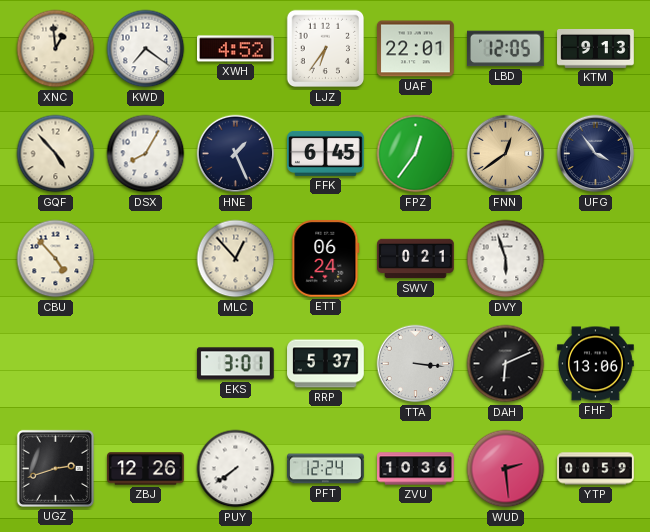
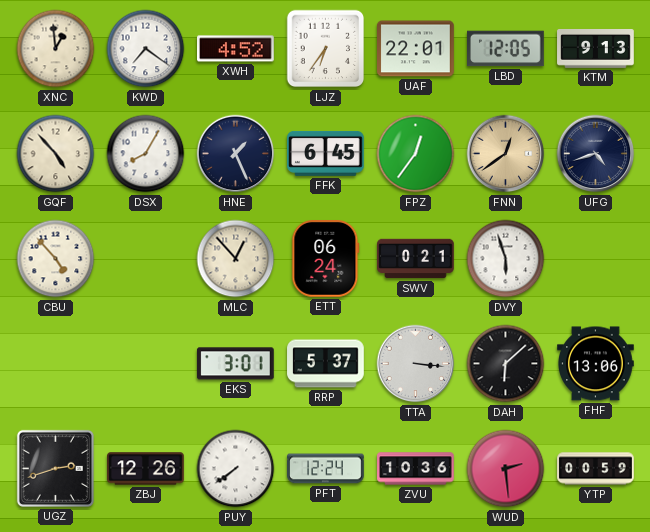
UFG: 3:54 -> 4:42 (596, 154)
DAH: 6:11 -> 6:08 (506, 364)
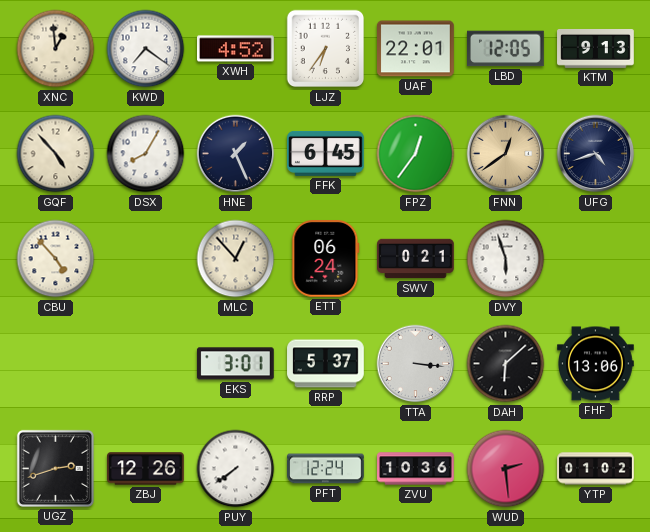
YTP: 00:59 -> 01:02 (596, 469)
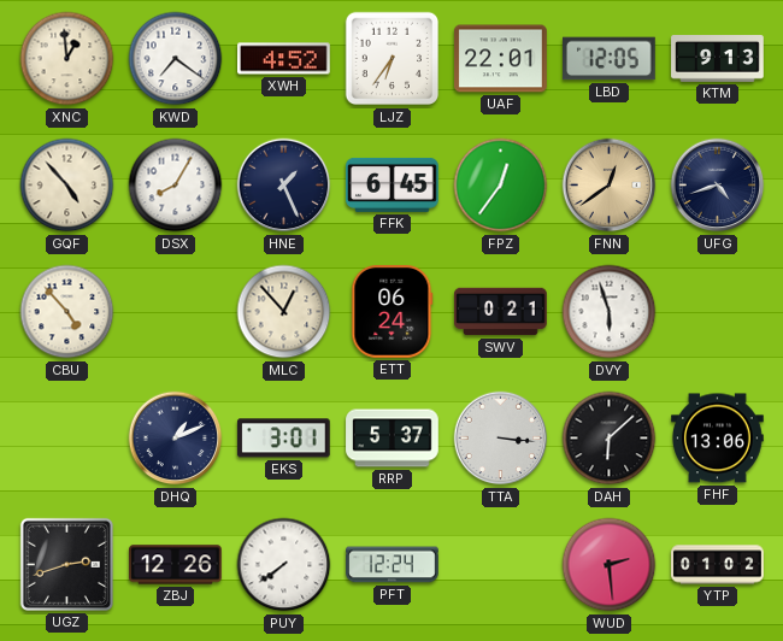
DHQ: none -> 1:11 (176, 439)
ZVU: 10:36 -> none (416, 469)
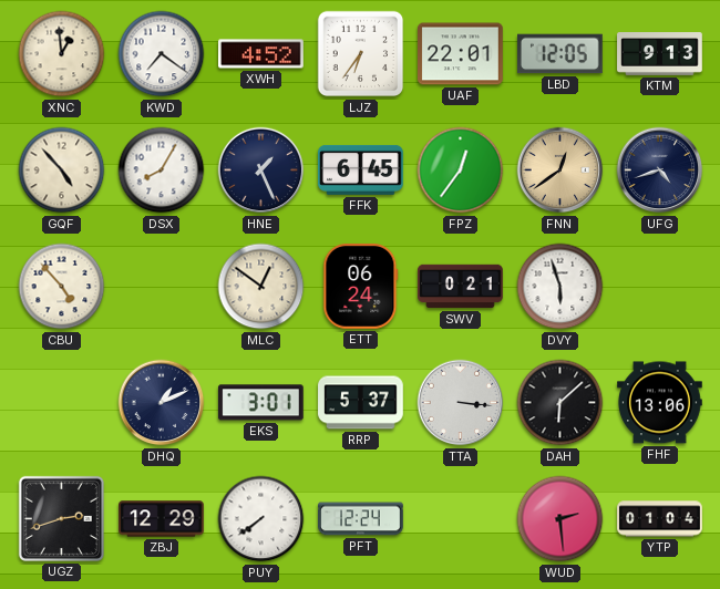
MLC: 12:53 -> 12:51 (261, 287)
ZBJ: 12:26 -> 12:29 (162, 519)
YTP: 01:02 -> 01:04 (660, 519)
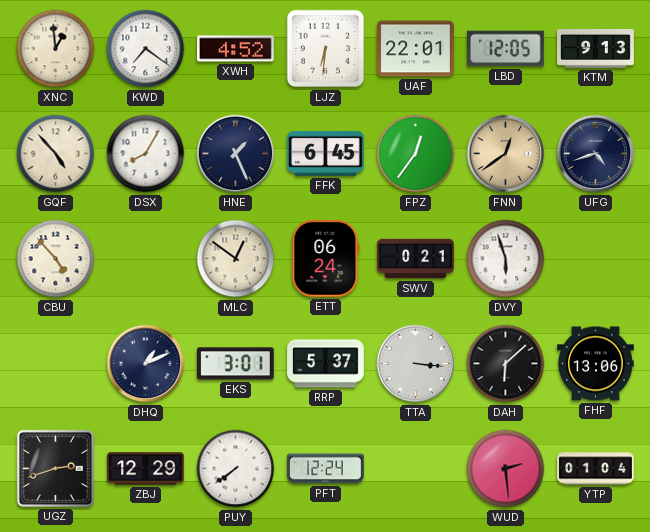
LJZ: 6:36 -> 6:31 (326, 49)
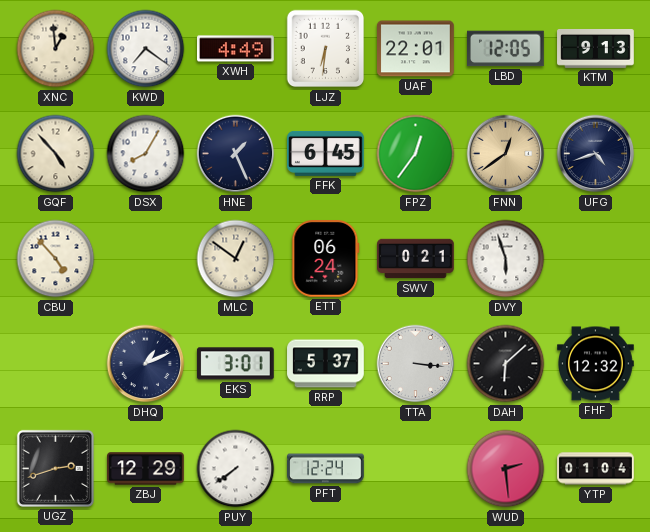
XWH: 4:52 -> 4:49 (236, 49)
FHF: 13:06 -> 12:32 (596, 364)
